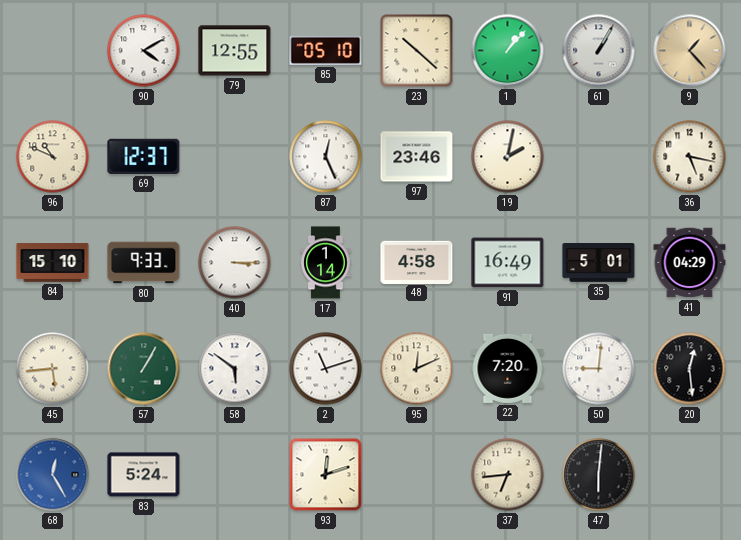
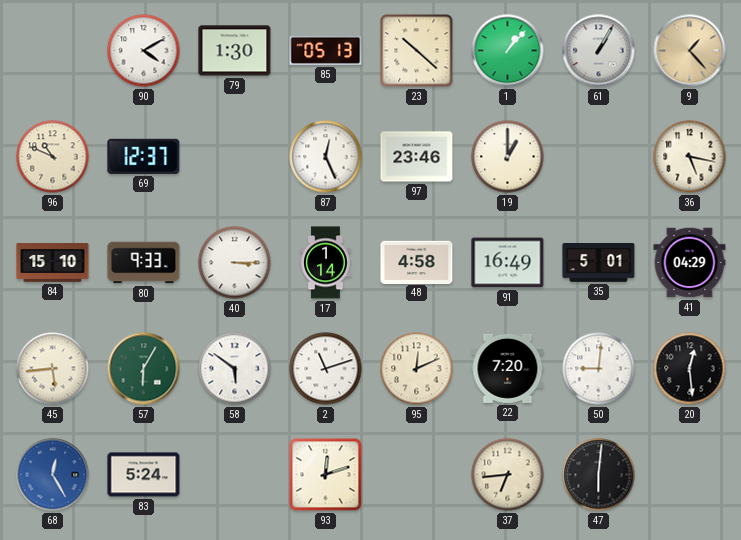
79: 12:55 -> 1:30 (235, 51)
85: 05:10 -> 05:13 (326, 50)
19: 2:02 -> 1:00 (508, 157)
57: 1:05 -> 6:05 (144, 369)
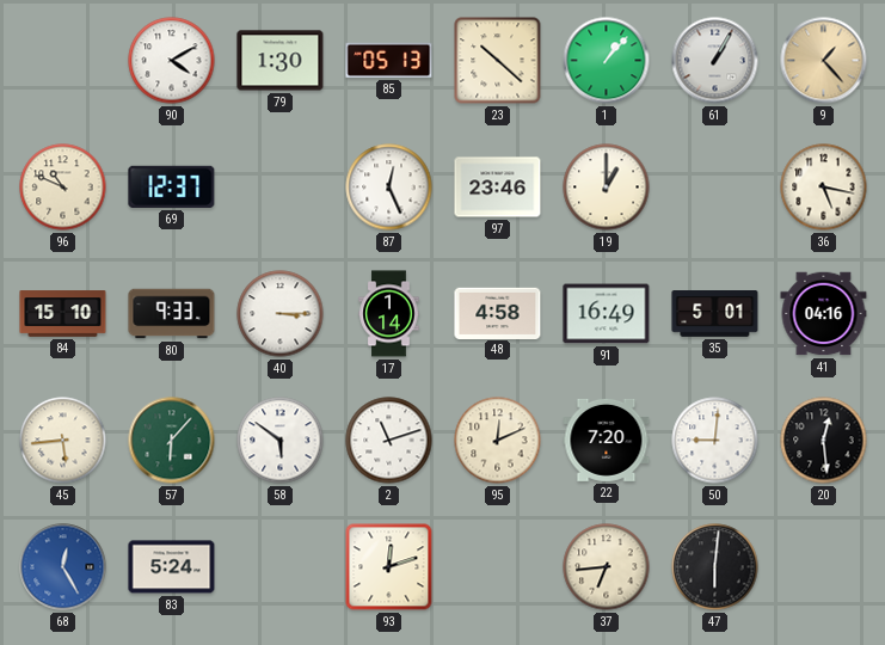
41: 04:29 -> 04:16 (824, 314)
57: 6:05 -> 6:07 (172, 441)
